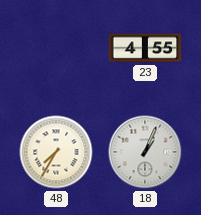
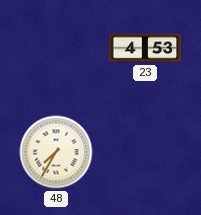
23: 4:55 -> 4:53 (145, 48)
18: 1:04 -> none (145, 152)
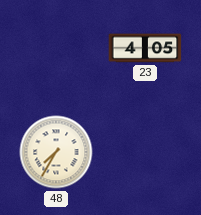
23: 4:53 -> 4:05 (145, 48)
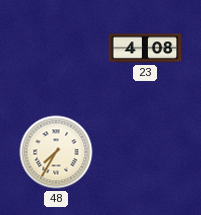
23: 4:05 -> 4:08 (145, 48)
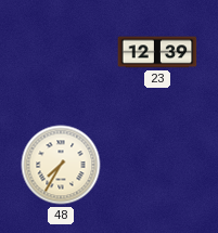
23: 4:08 -> 12:39 (157, 52)
